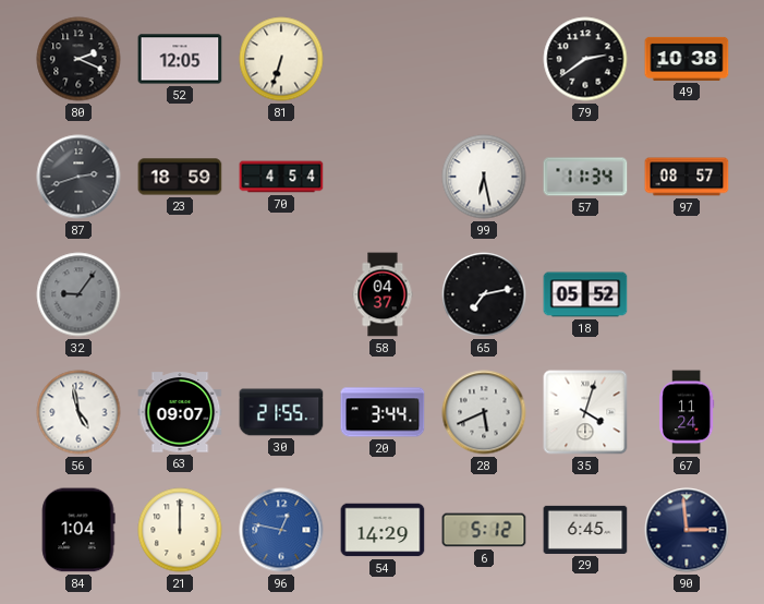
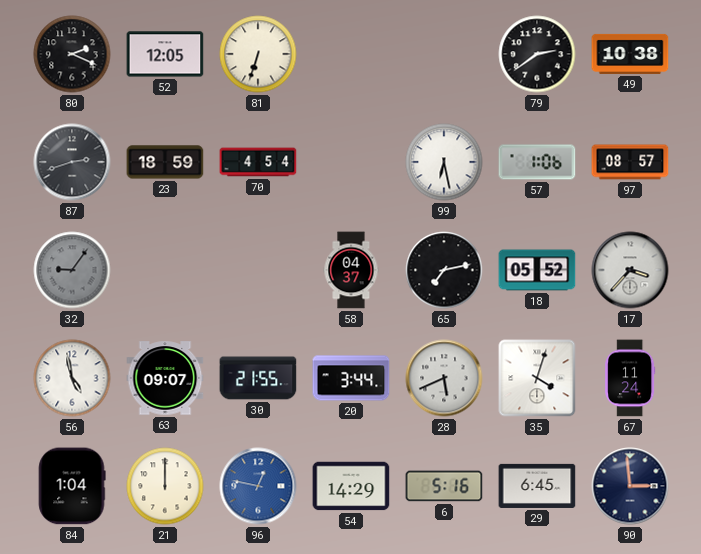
57: 11:34 -> 1:06 (537, 162)
17: none -> 3:37 (630, 270)
6: 5:12 -> 5:16 (444, 486)
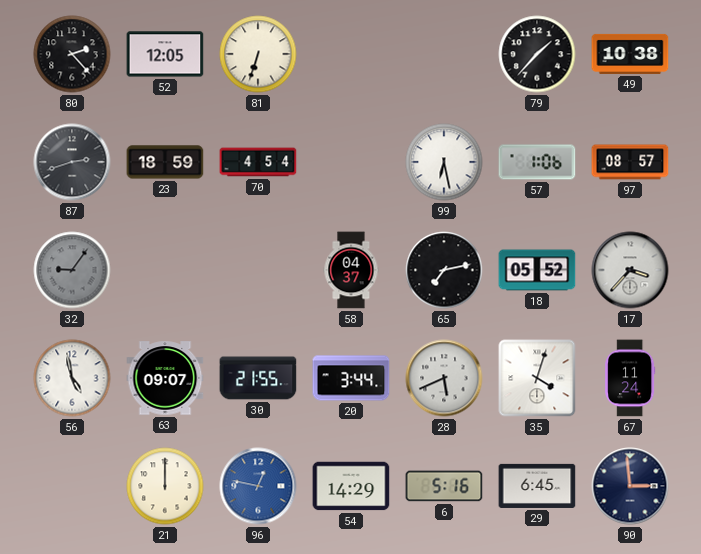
80: 2:19 -> 2:23 (72, 54)
79: 2:39 -> 1:37 (537, 54)
84: 1:04 -> none (72, 486)
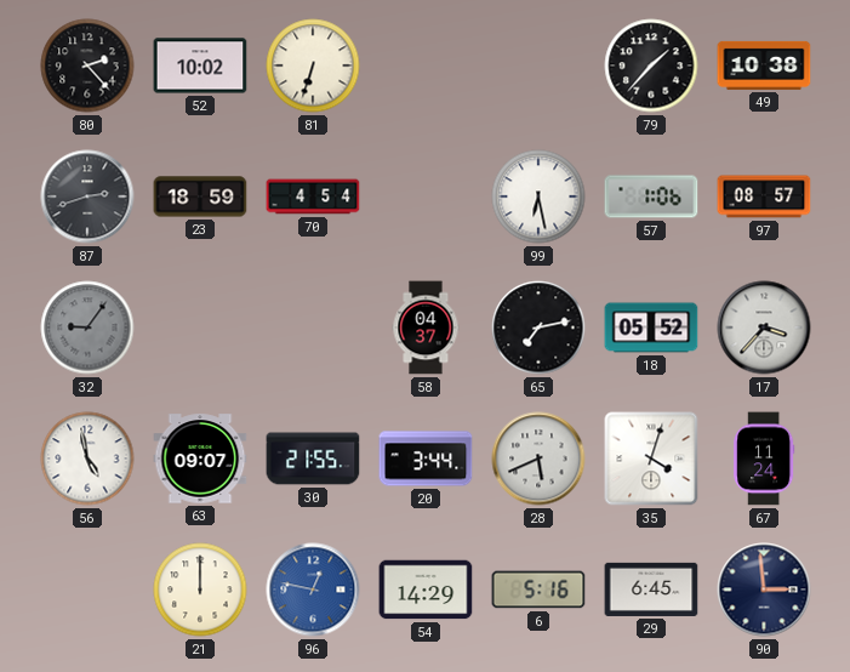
52: 12:05 -> 10:02 (200, 66)
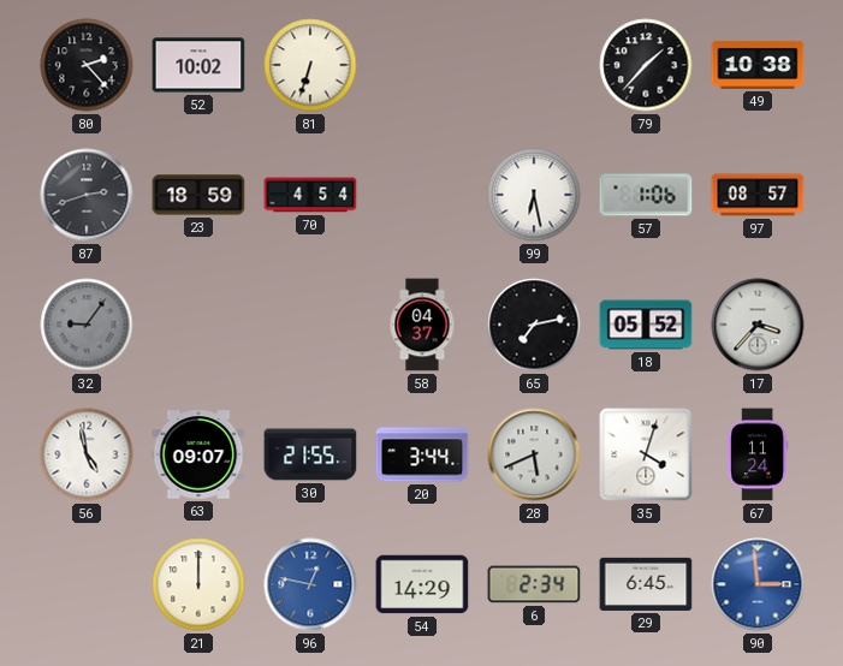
6: 5:16 -> 2:34 (534, 584)
90 dial: navy -> blue (758, 584)
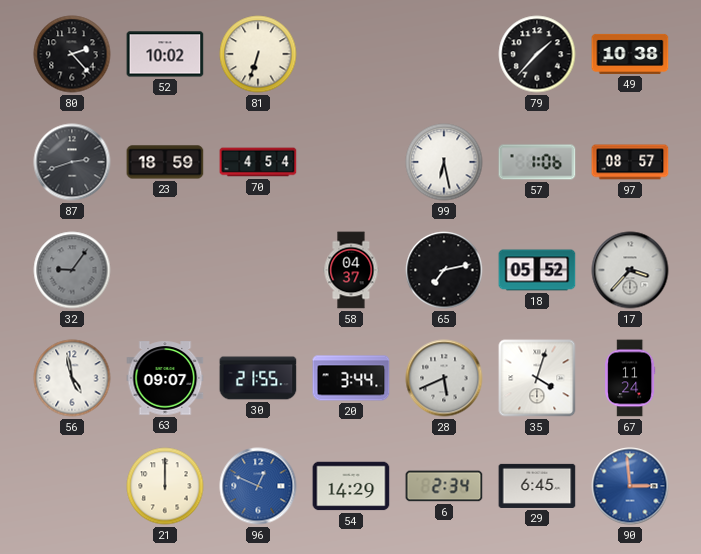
96: 12:47 -> 12:49 (258, 486)
